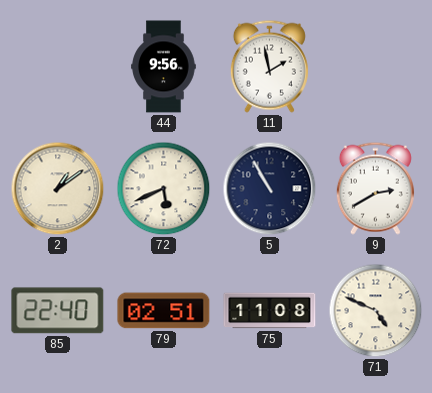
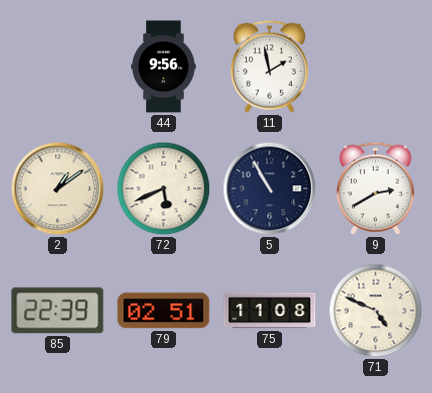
85: 22:40 -> 22:39 (58, 311)
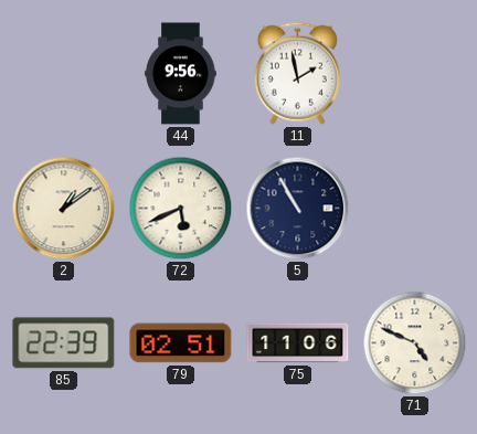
9: 2:40 -> none (375, 188)
75: 11:08 -> 11:06 (298, 343)
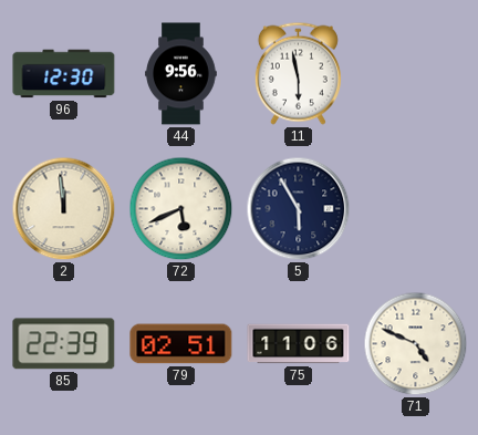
96: none -> 12:30 (64, 74)
11: 1:58 -> 5:58 (298, 73)
2: 1:09 -> 11:59 (64, 209)
5: 10:55 -> 5:55 (299, 209)
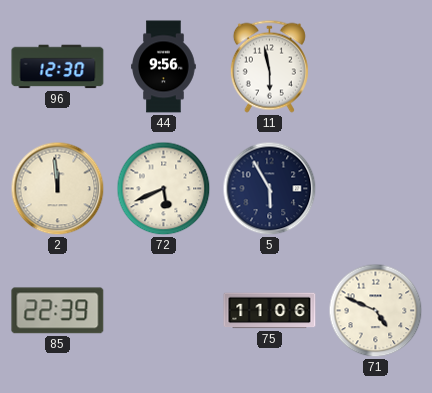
79: 02:51 -> none (181, 344)
